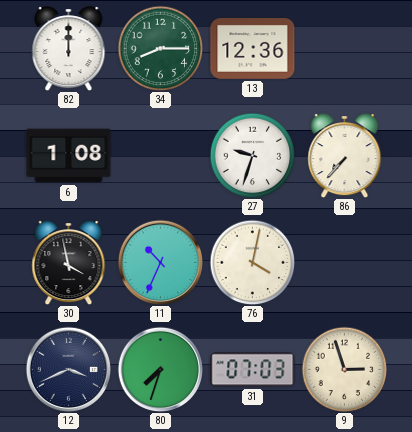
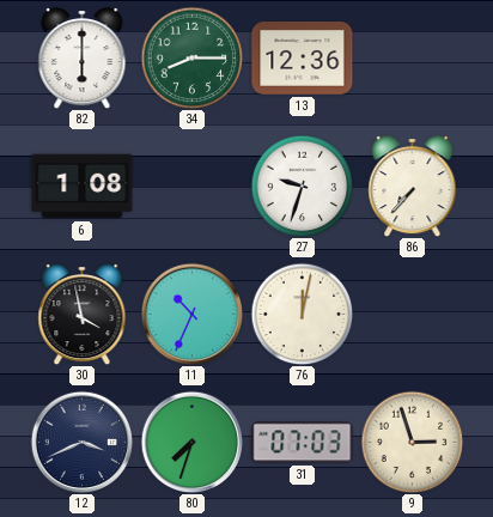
82: 12:00 -> 6:00 (83, 59)
76: 4:02 -> 12:02 (302, 314)
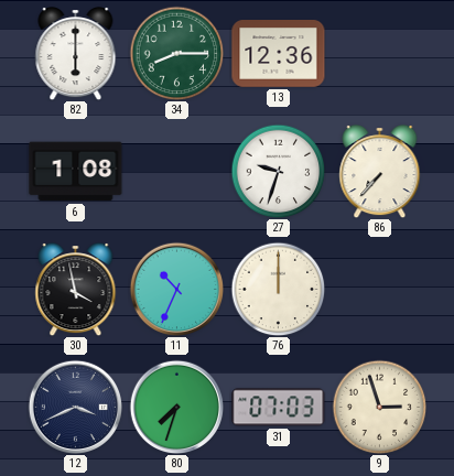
76: 12:02 -> 12:00 (278, 289)
